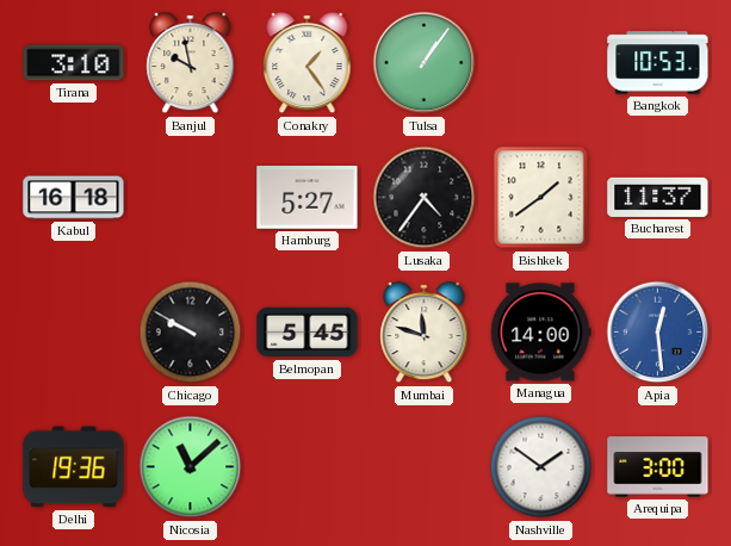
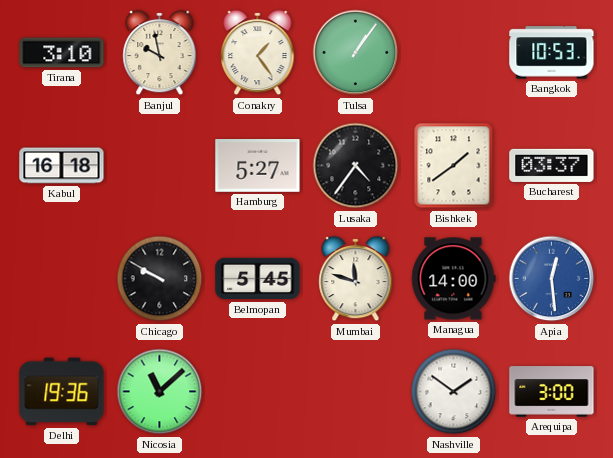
Bucharest: 11:37 -> 03:37 (552, 165)
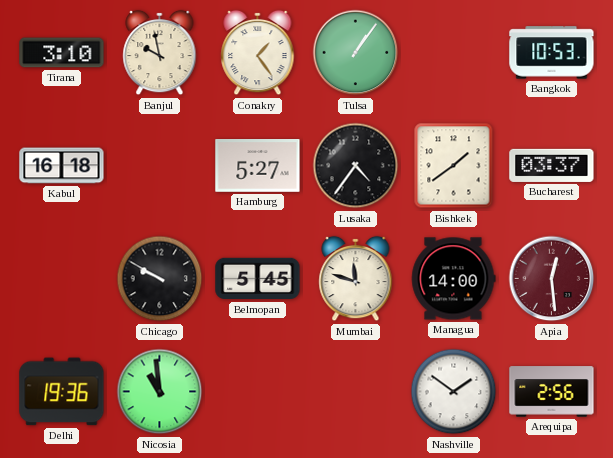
Apia dial: blue -> burgundy (552, 279)
Nicosia: 11:08 -> 10:59 (160, 392)
Arequipa: 3:00 -> 2:56 (552, 392)
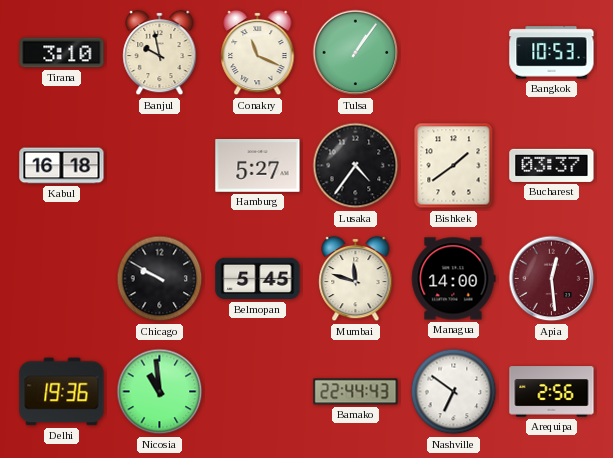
Conakry: 1:24 -> 11:19 (258, 53)
Bamako: none -> 22:44 (356, 392)
Nashville: 1:51 -> 6:51 (454, 392)
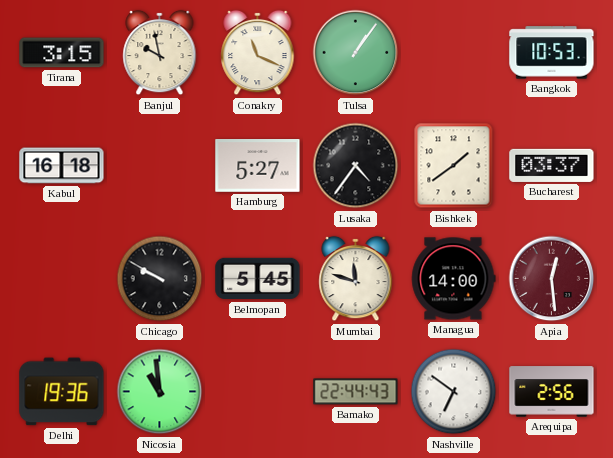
Tirana: 3:10 -> 3:15 (62, 53)
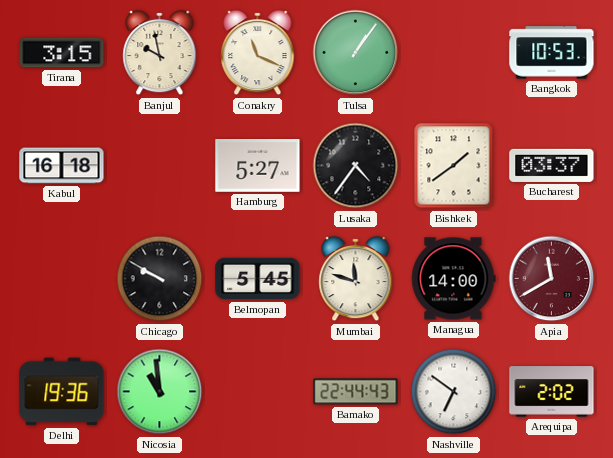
Apia: 12:29 -> 11:40 (552, 279)
Arequipa: 2:56 -> 2:02 (552, 392)
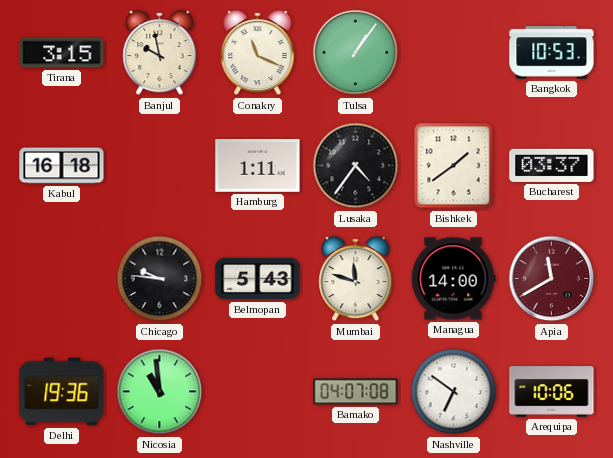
Hamburg: 5:27 -> 1:11 (258, 166)
Chicago: 9:50 -> 9:46 (160, 279)
Belmopan: 5:45 -> 5:43 (258, 279)
Bamako: 22:44 -> 04:07 (356, 392)
Arequipa: 2:02 -> 10:06 (552, 392)
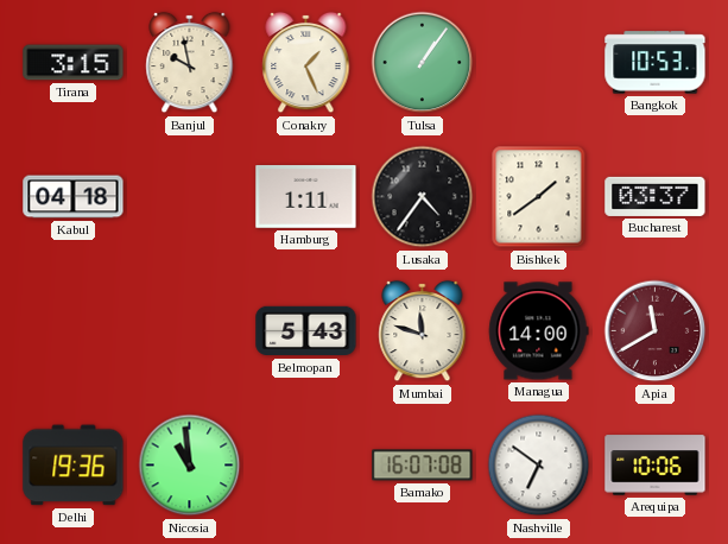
Conakry: 11:19 -> 1:26 (306, 63)
Kabul: 16:18 -> 04:18 (74, 197)
Chicago: 9:46 -> none (160, 279)
Bamako: 04:07 -> 16:07 (423, 466)
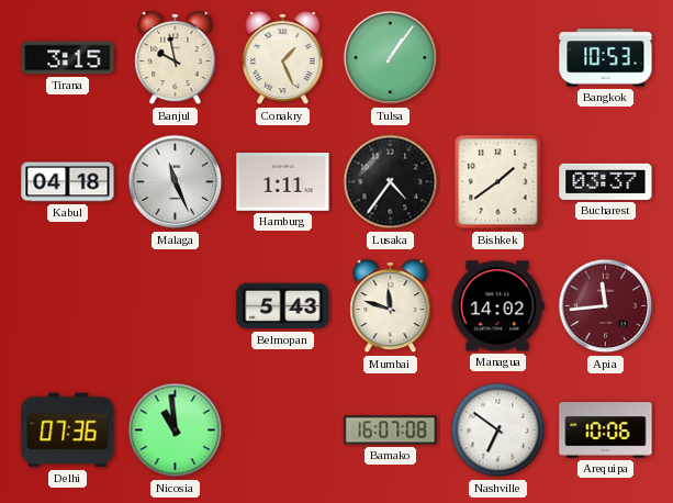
Malaga: none -> 11:26 (176, 182)
Managua: 14:00 -> 14:02 (497, 306)
Apia: 11:40 -> 11:44 (606, 306)
Delhi: 19:36 -> 07:36 (68, 431)
